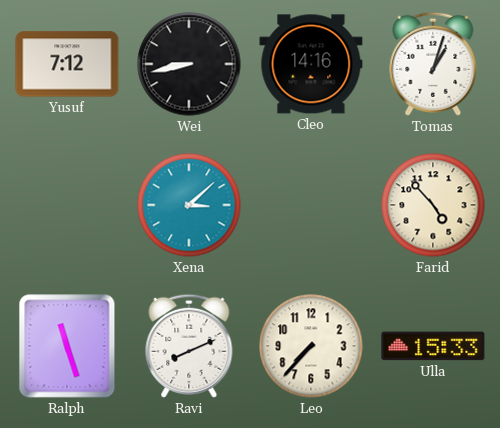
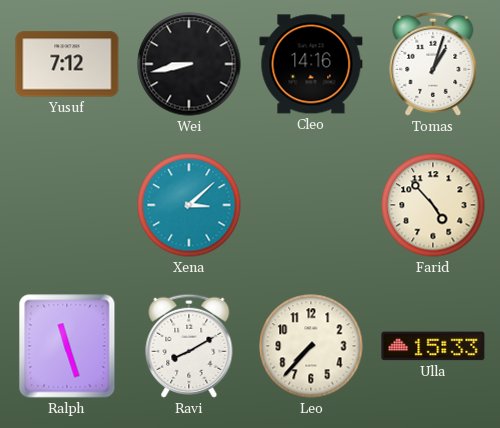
Ravi: 8:11 -> 8:10 (189, 346)
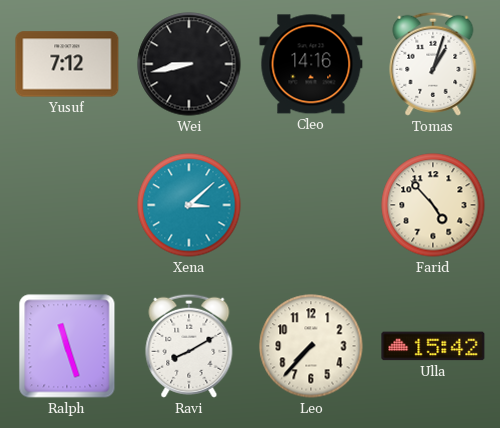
Ulla: 15:33 -> 15:42 (433, 346)
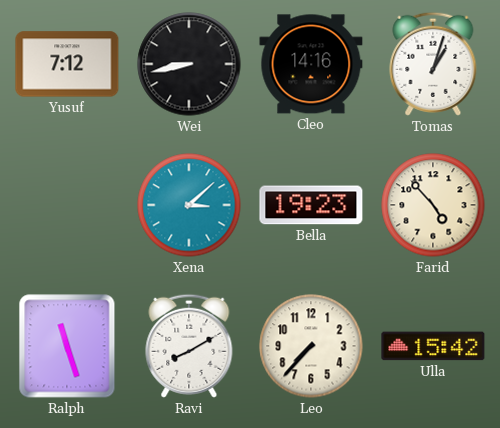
Bella: none -> 19:23 (311, 205)
